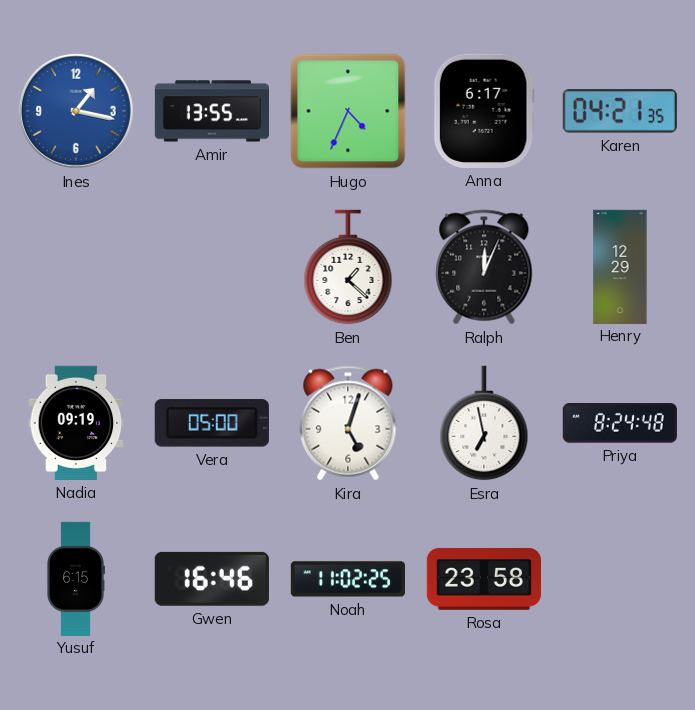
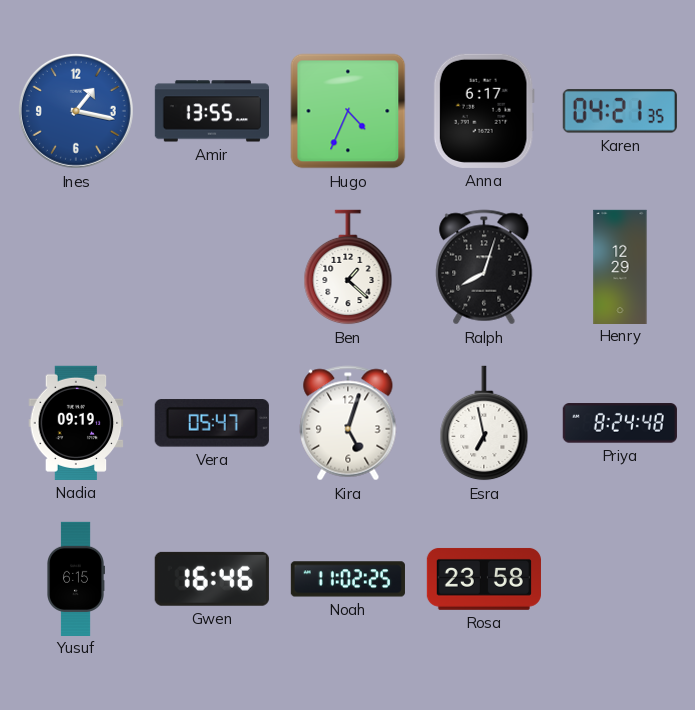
Ralph: 12:04 -> 8:03 (484, 267)
Vera: 05:00 -> 05:47 (212, 423)
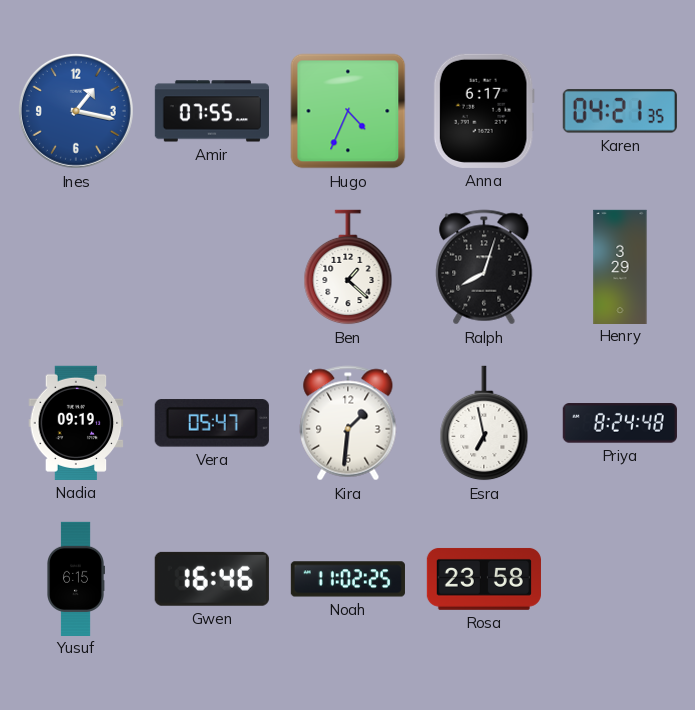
Amir: 13:55 -> 07:55 (212, 111)
Henry: 12:29 -> 3:29 (620, 266)
Kira: 5:03 -> 1:31 (348, 423)
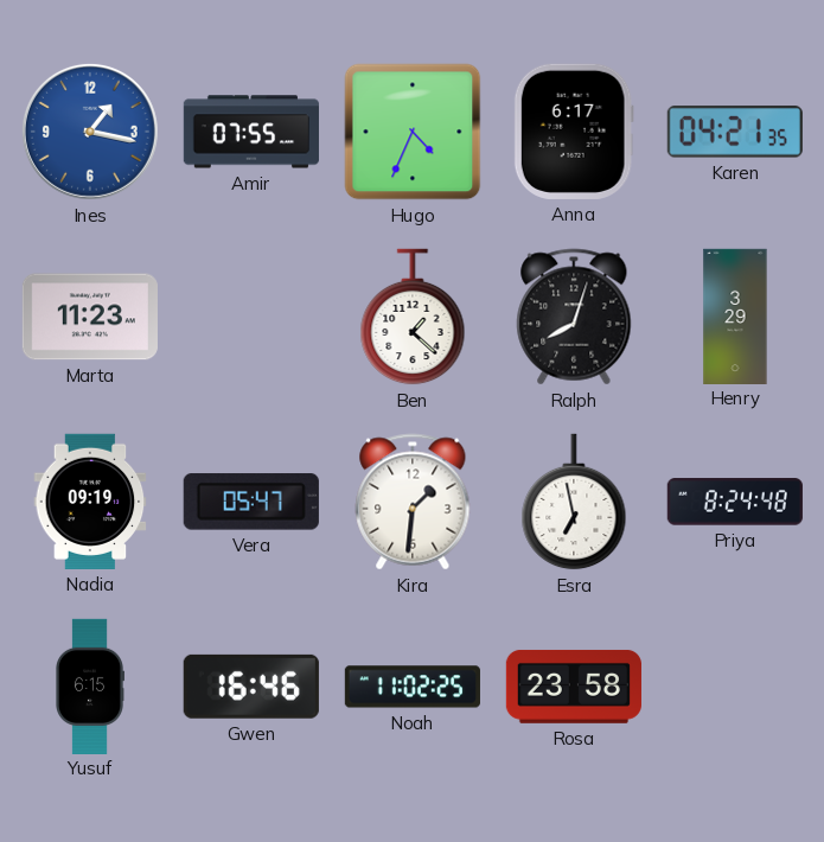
Marta: none -> 11:23 (90, 317)
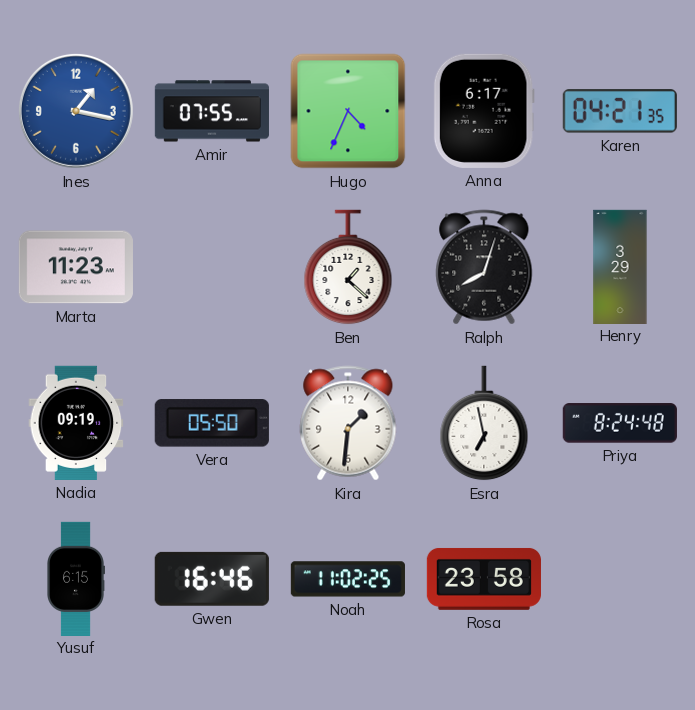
Vera: 05:47 -> 05:50 (212, 423)
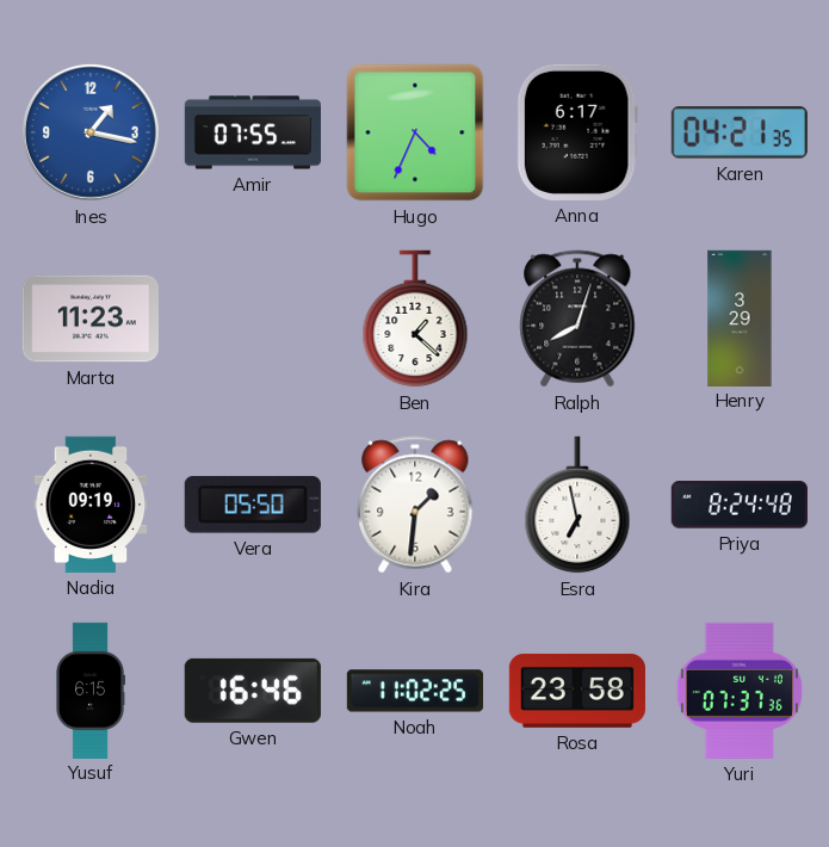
Yuri: none -> 07:37 (740, 691)
